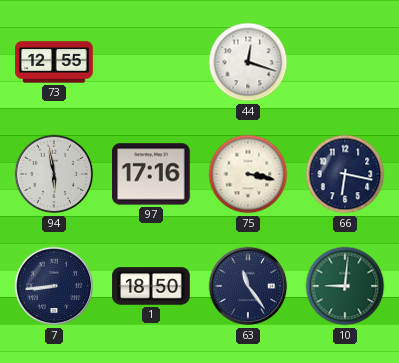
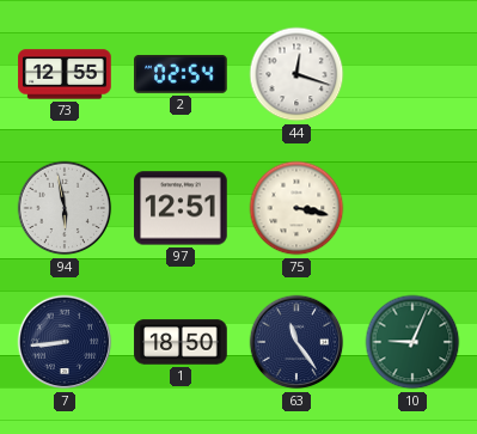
2: none -> 02:54 (181, 74)
97: 17:16 -> 12:51 (181, 208)
66: 6:17 -> none (345, 174)
10: 9:01 -> 9:04 (412, 342)
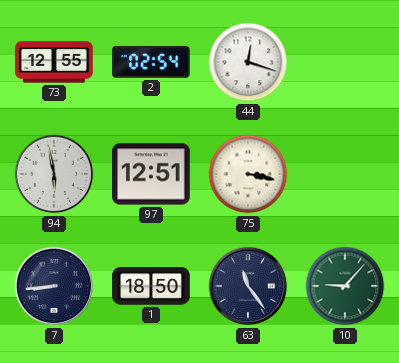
10: 9:04 -> 9:07 (345, 286)
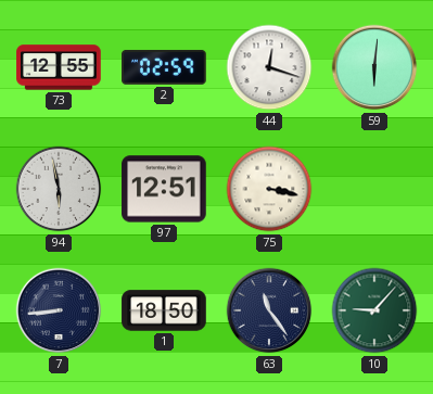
2: 02:54 -> 02:59 (164, 67)
59: none -> 6:01 (374, 67)
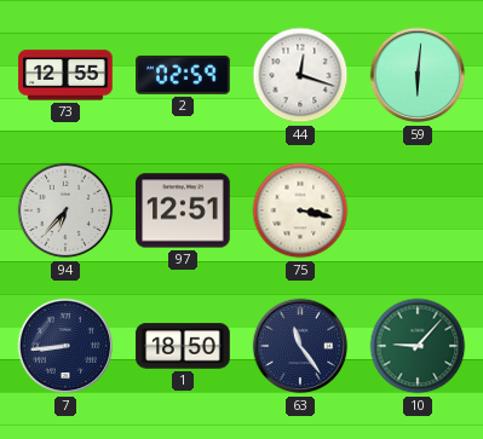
94: 5:58 -> 6:37 (65, 210)
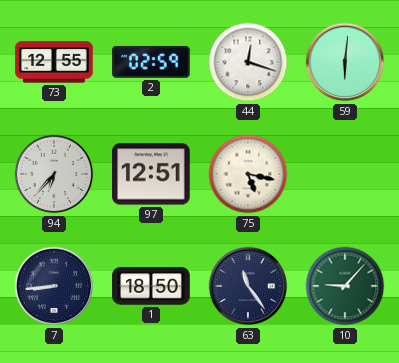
75: 3:17 -> 5:17 (248, 174)
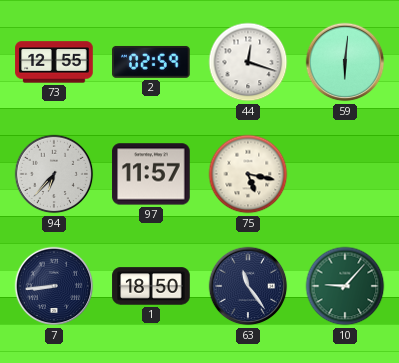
97: 12:51 -> 11:57 (151, 174)
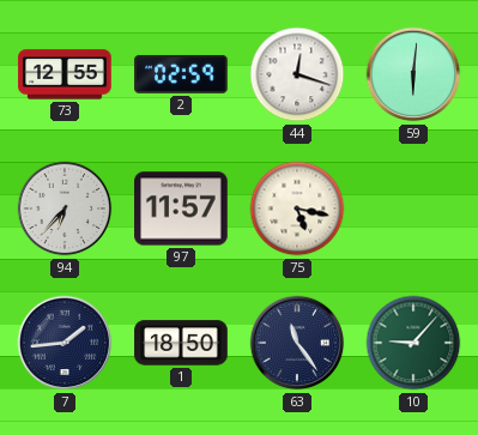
7: 8:44 -> 1:44 (65, 343)
